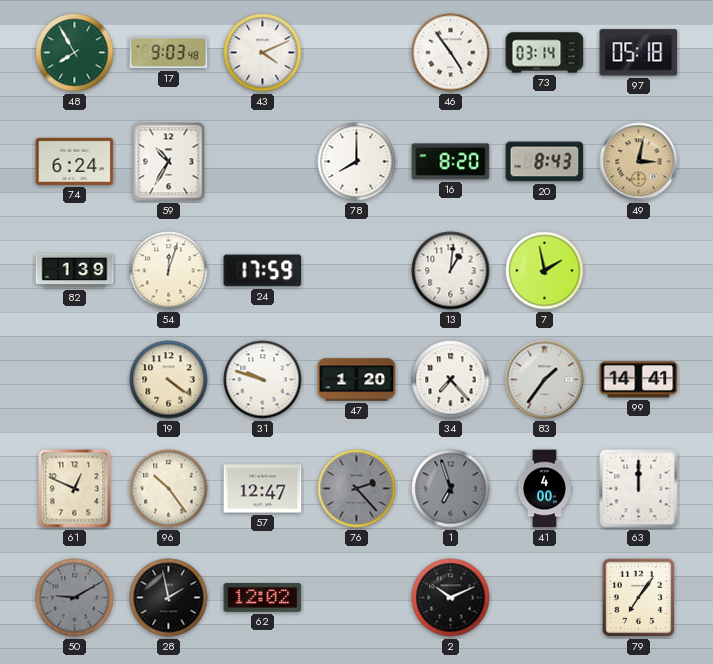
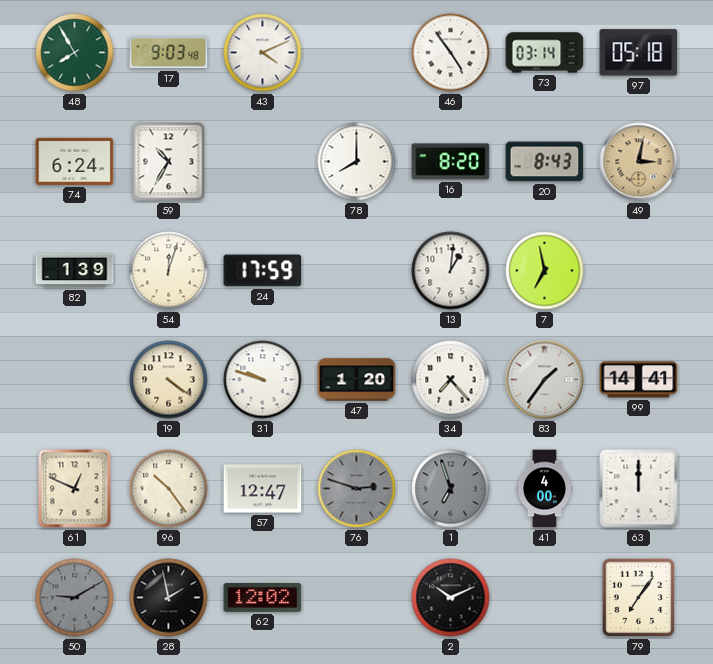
7: 1:58 -> 6:58 (545, 271)
76: 2:23 -> 2:48 (357, 489)
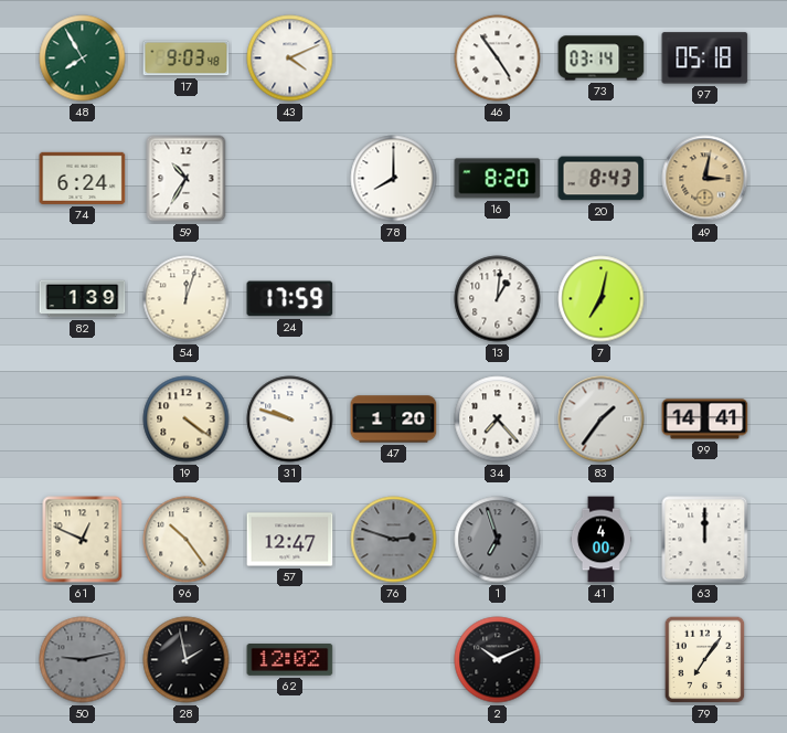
7: 6:58 -> 7:02 (602, 299)
50: 9:10 -> 9:13 (83, 660)
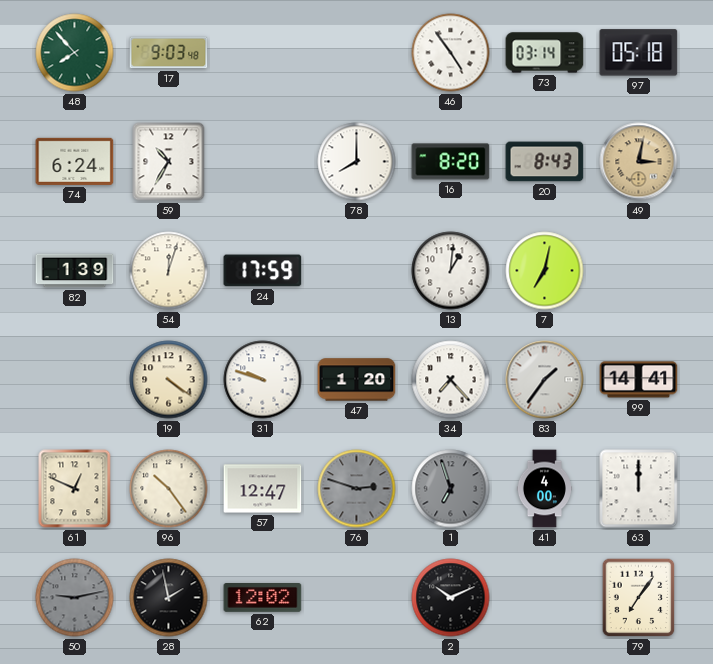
48: 7:55 -> 7:53 (75, 53)
43: 4:11 -> none (290, 59)
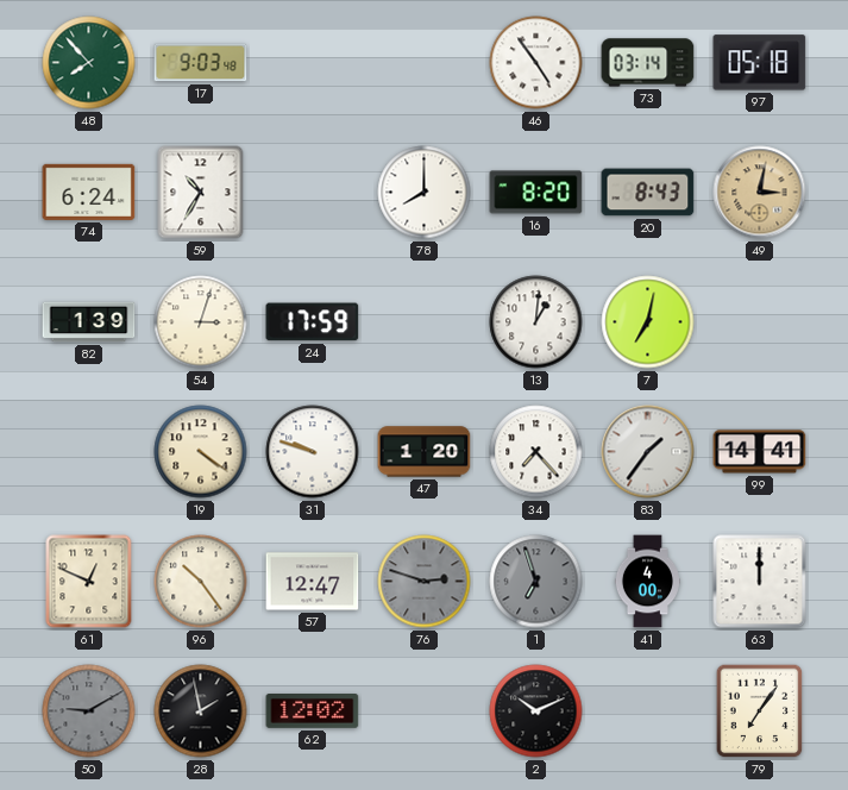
54: 12:03 -> 3:03 (201, 322)
50: 9:13 -> 9:10 (89, 711)
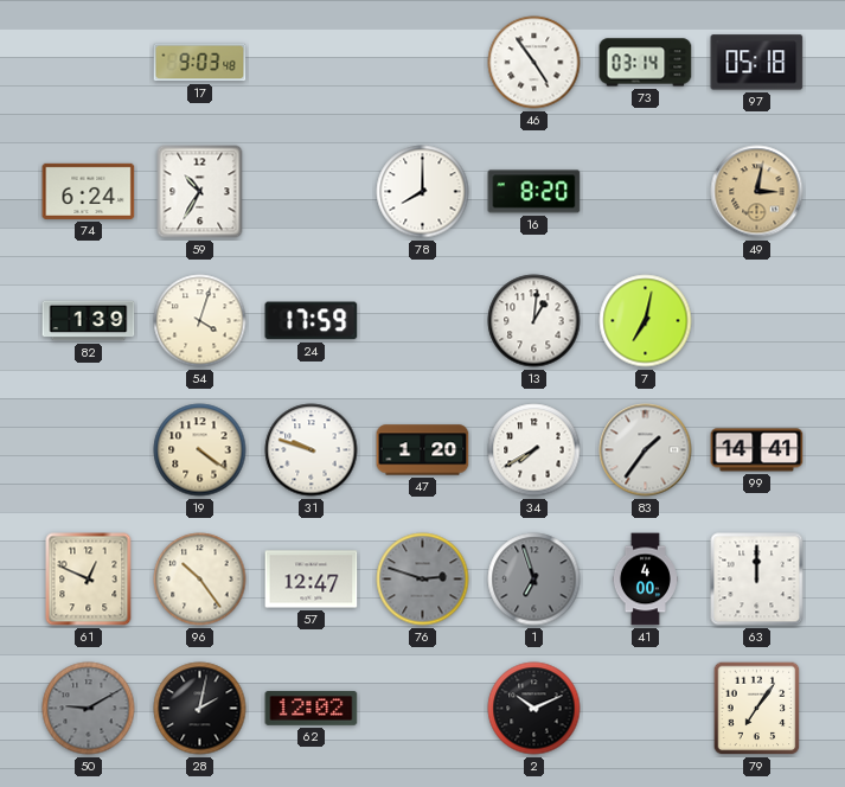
48: 7:53 -> none (89, 63)
20: 8:43 -> none (648, 193)
54: 3:03 -> 4:03 (200, 321)
34: 7:23 -> 7:40 (534, 450)
28: 1:58 -> 2:02 (200, 709)
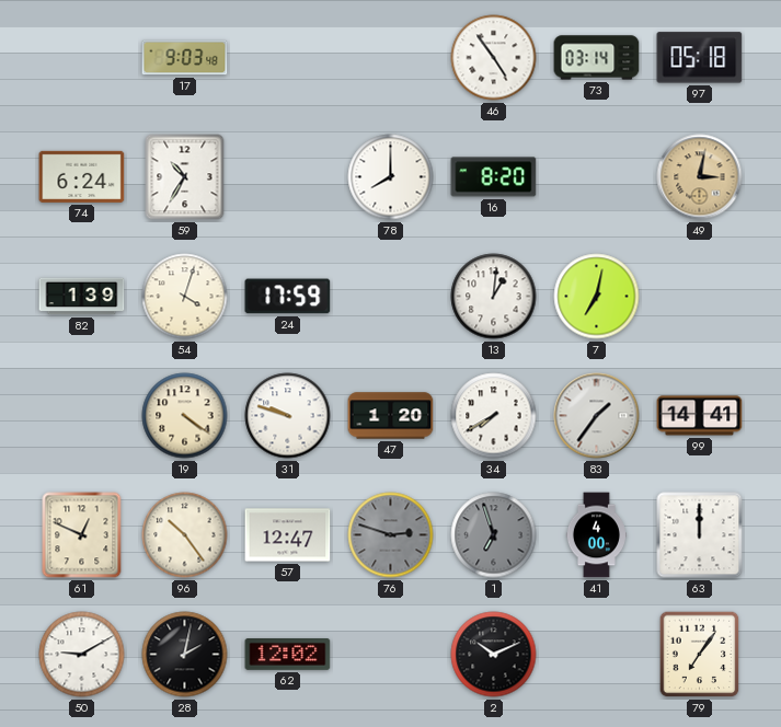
50 dial: grey -> white (82, 655)
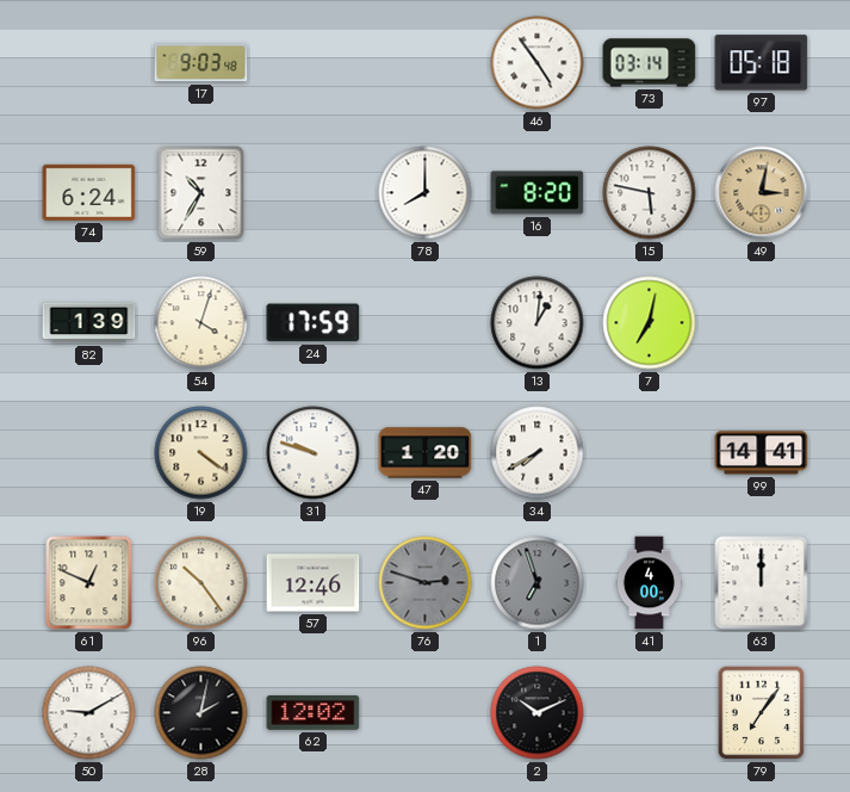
15: none -> 5:47 (650, 193)
83: 1:36 -> none (597, 416)
57: 12:47 -> 12:46 (314, 583)
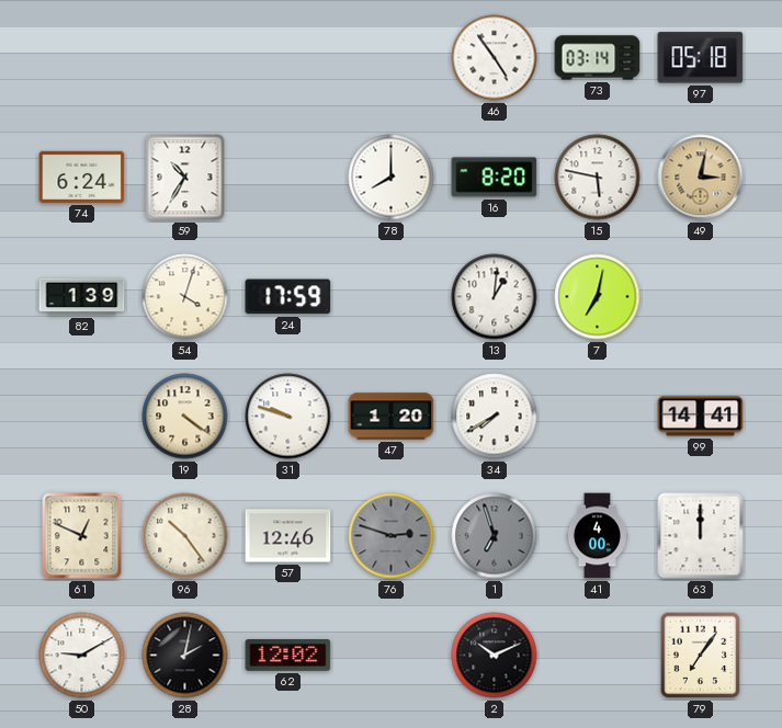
17: 9:03 -> none (201, 63)
